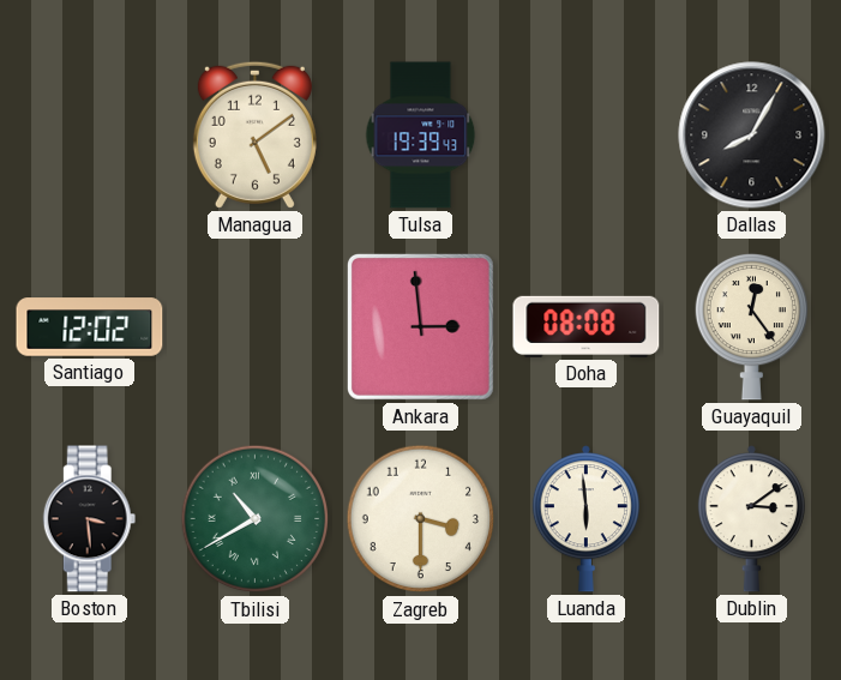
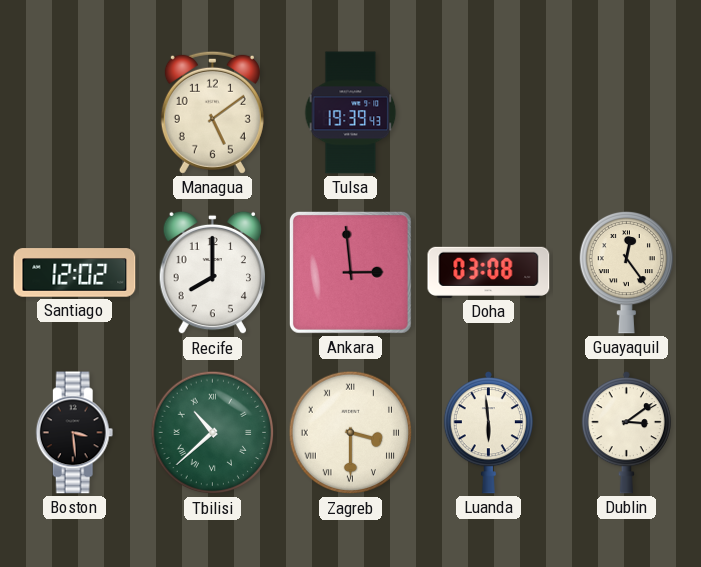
Dallas: 8:05 -> none (752, 136)
Recife: none -> 8:00 (212, 273)
Doha: 08:08 -> 03:08 (489, 272)
Tbilisi: 10:40 -> 10:38 (213, 433)
Zagreb numerals: Arabic -> Roman (351, 433)
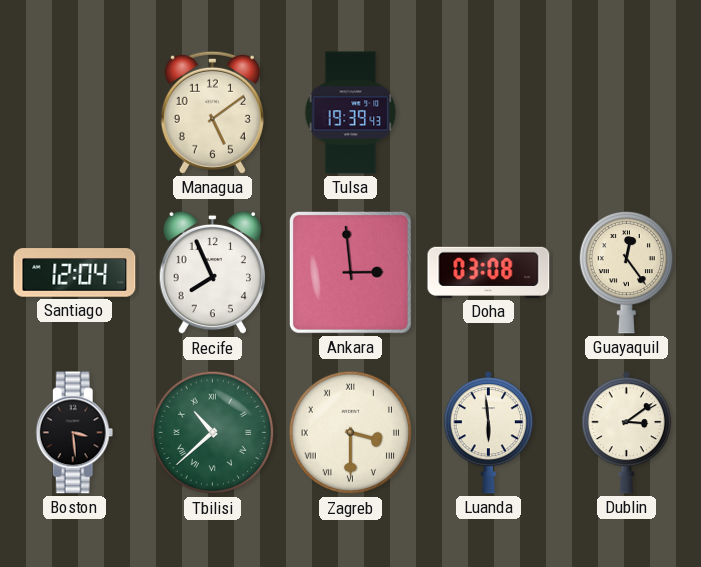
Santiago: 12:02 -> 12:04 (75, 273)
Recife: 8:00 -> 7:56 (212, 273)
